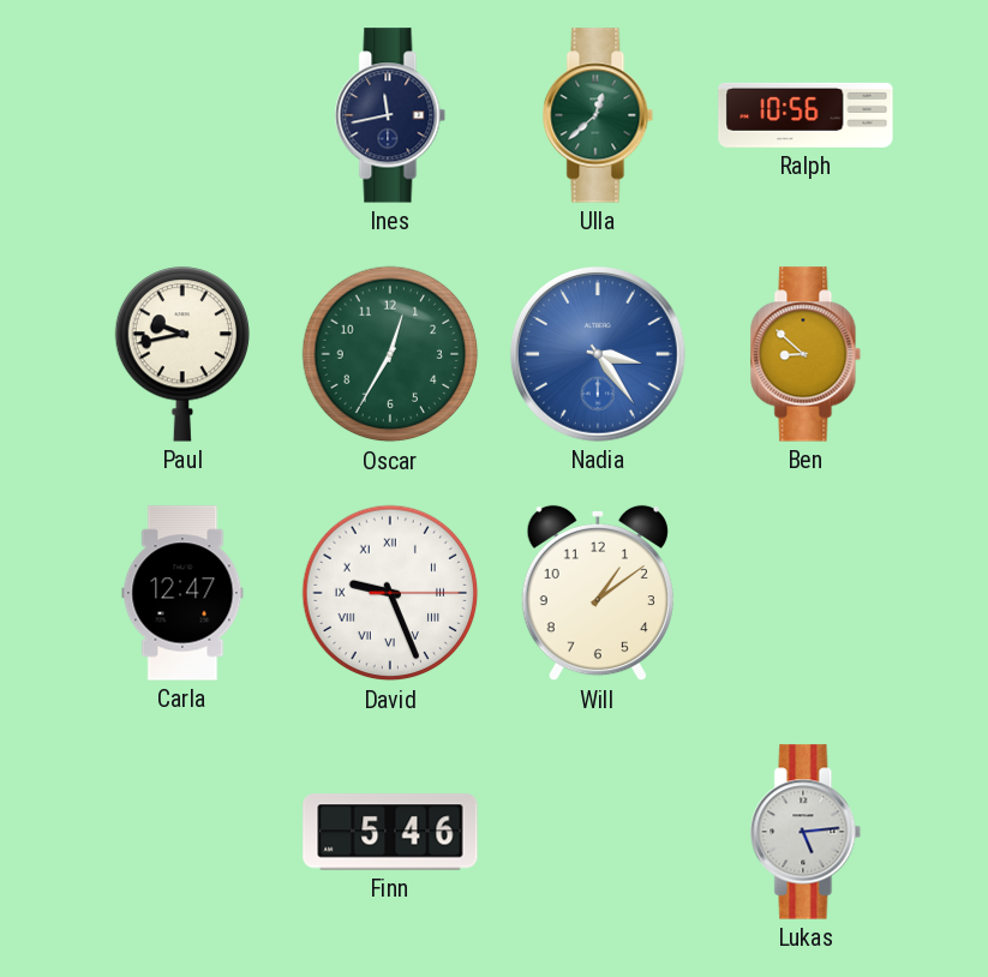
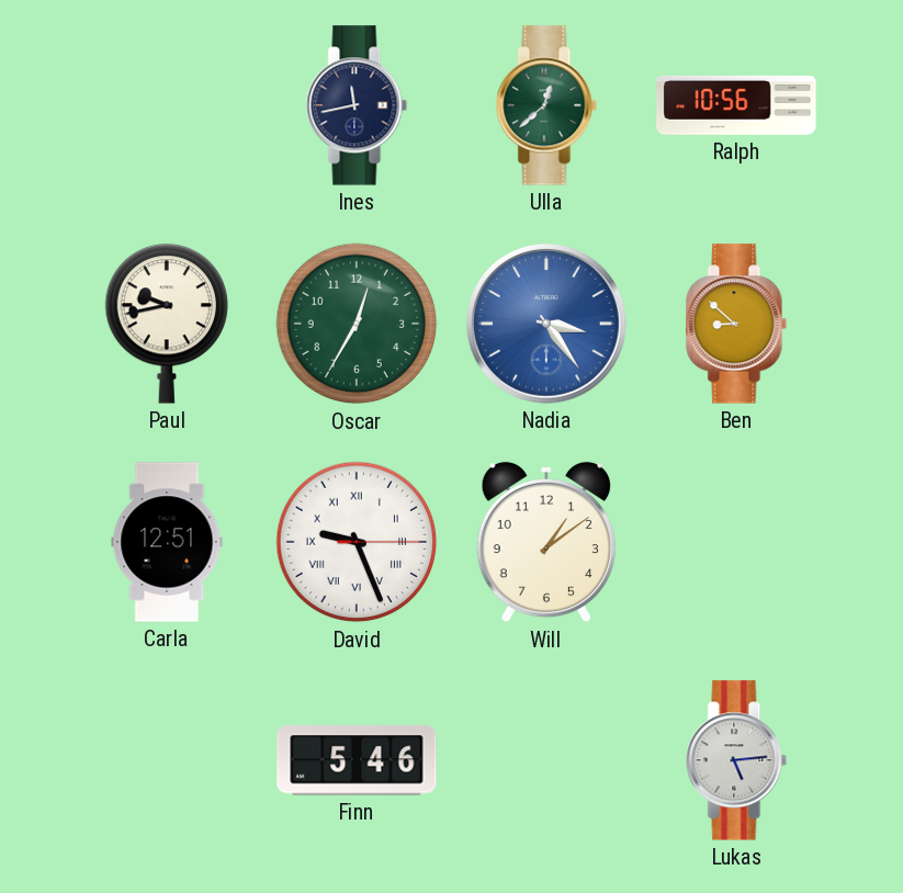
Carla: 12:47 -> 12:51 (167, 542)
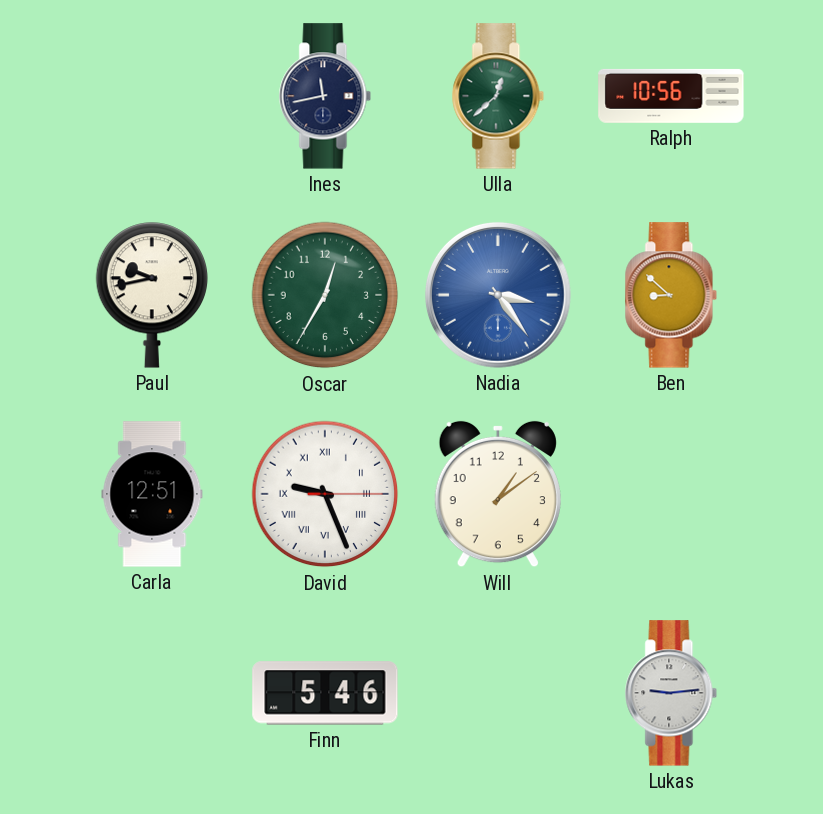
Lukas: 5:14 -> 9:14 (671, 693)
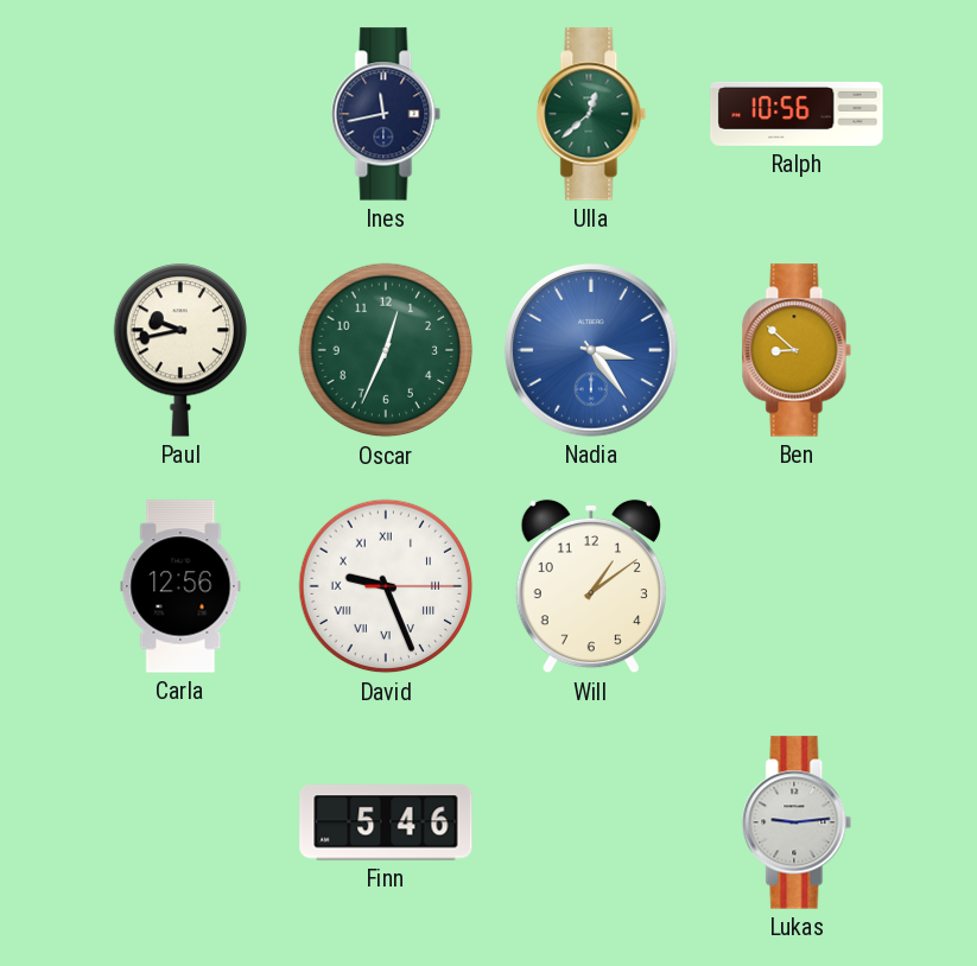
Oscar: 12:35 -> 12:34 (386, 350)
Carla: 12:51 -> 12:56 (180, 586)
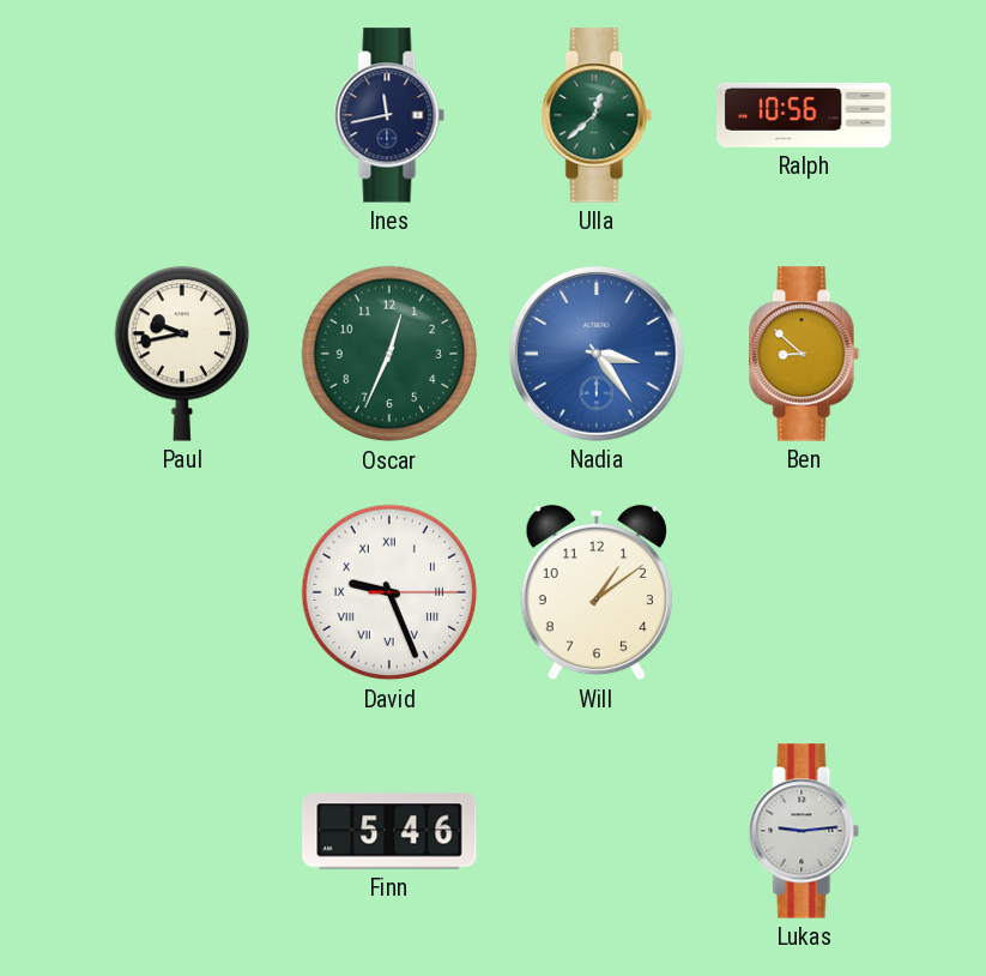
Carla: 12:56 -> none (180, 586)
